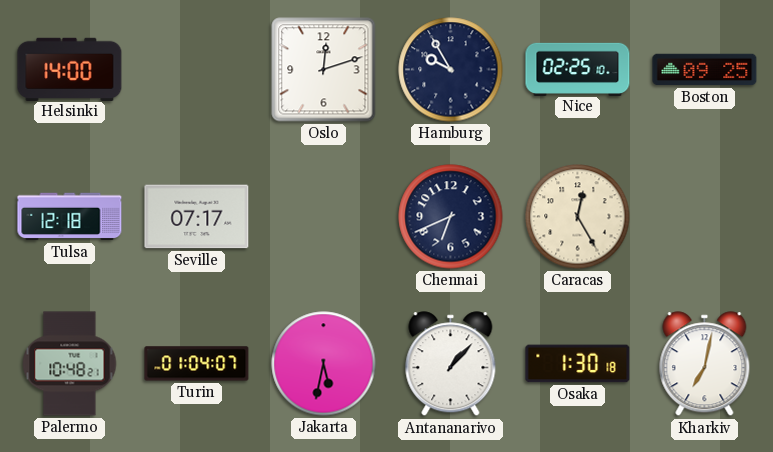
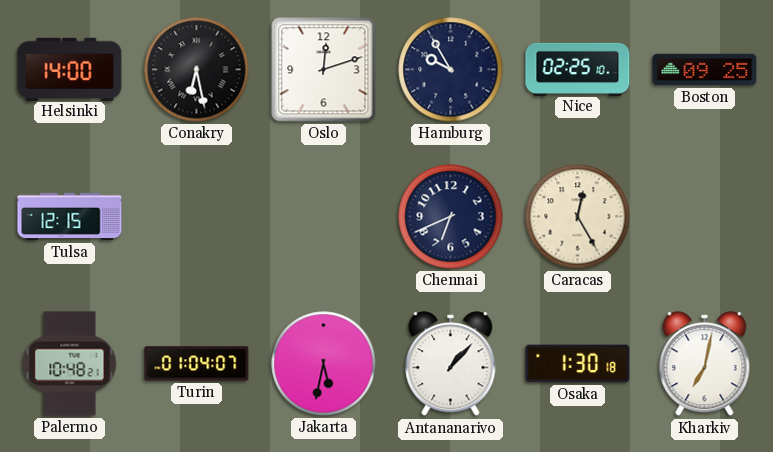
Conakry: none -> 6:28 (197, 70)
Tulsa: 12:18 -> 12:15 (70, 217)
Seville: 07:17 -> none (197, 217)
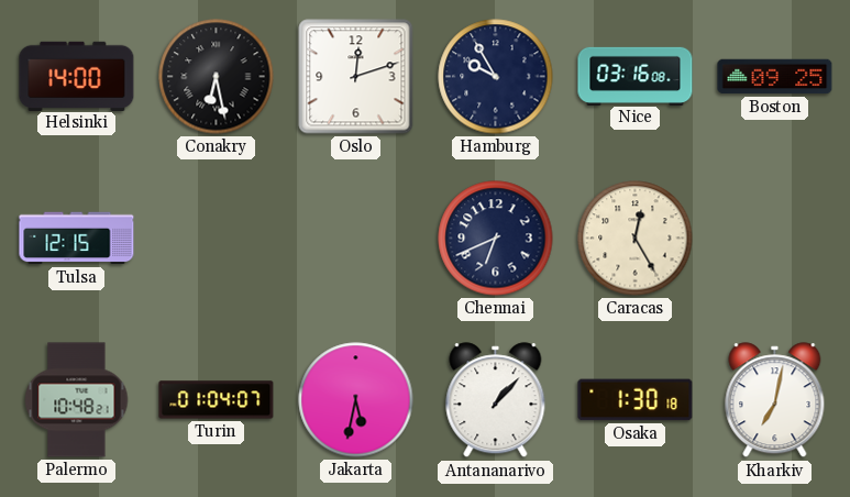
Nice: 02:25 -> 03:16 (636, 76)
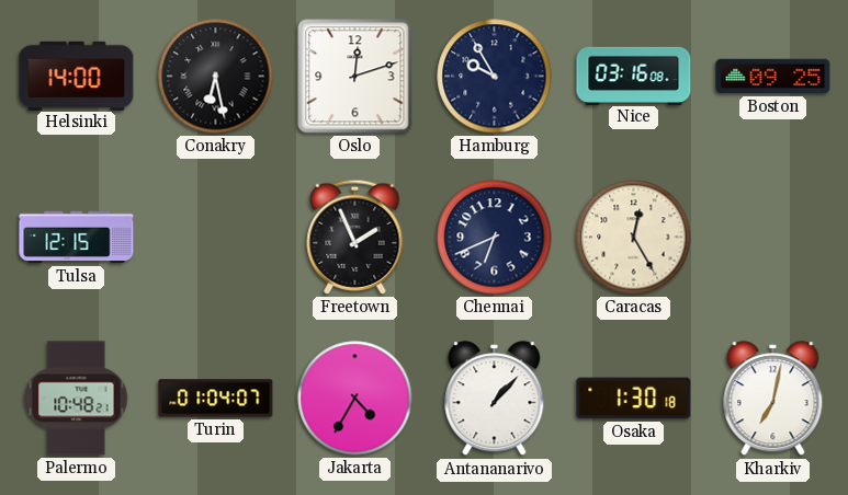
Freetown: none -> 1:56 (355, 237)
Jakarta: 5:32 -> 4:35 (355, 399)
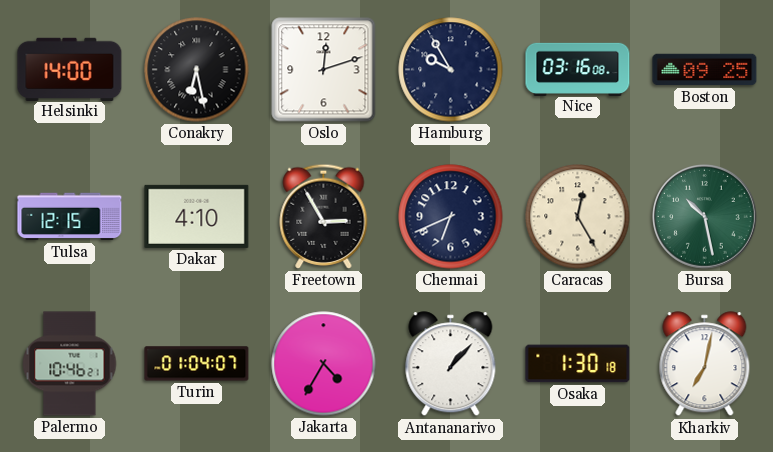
Dakar: none -> 4:10 (197, 216)
Freetown: 1:56 -> 2:55 (324, 216)
Bursa: none -> 10:28 (705, 217)
Palermo: 10:48 -> 10:46 (70, 364)
